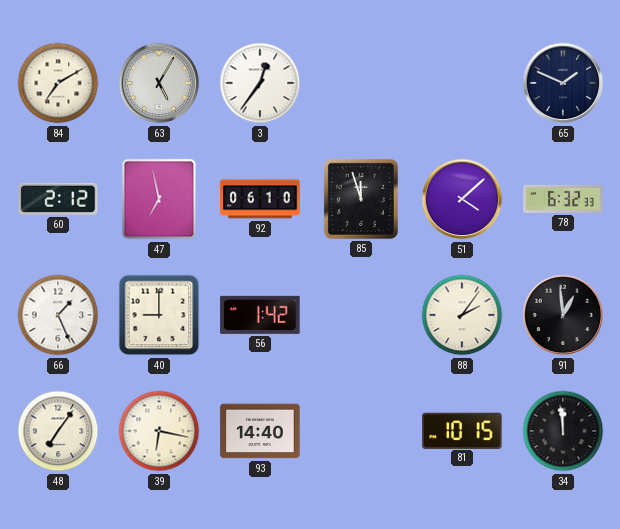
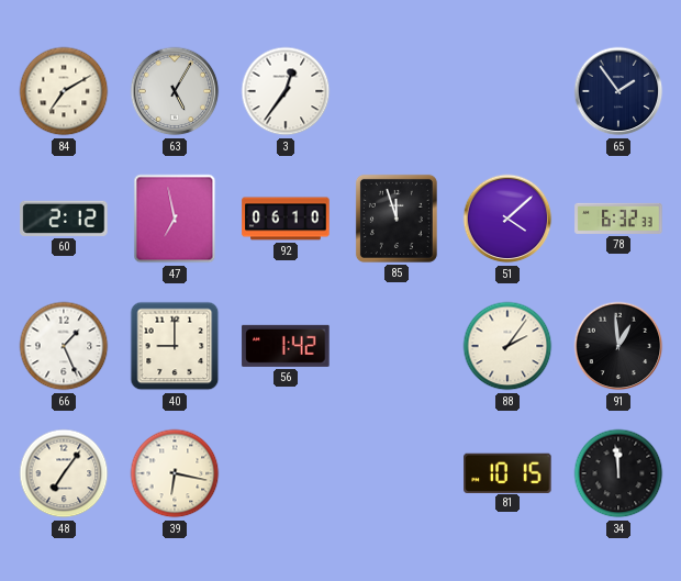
65: 1:49 -> 1:54 (618, 91)
93: 14:40 -> none (260, 431)
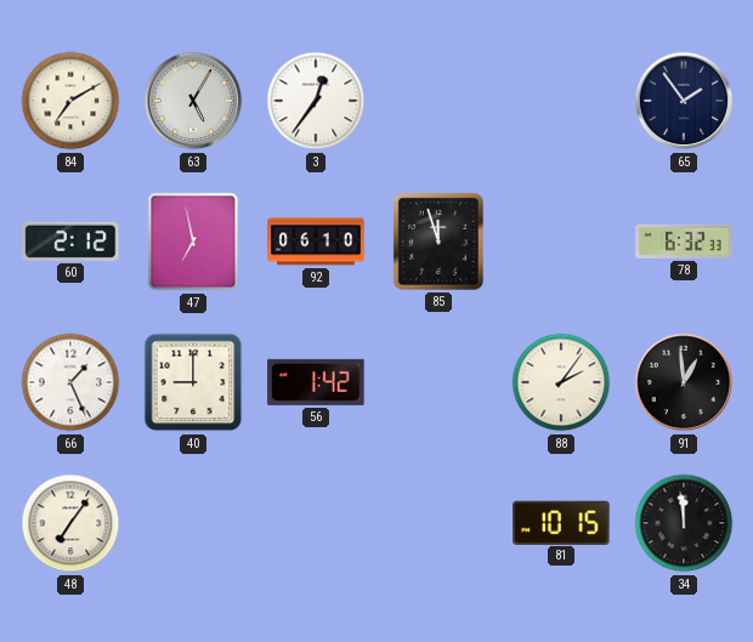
51: 4:08 -> none (507, 219)
39: 6:17 -> none (175, 473)
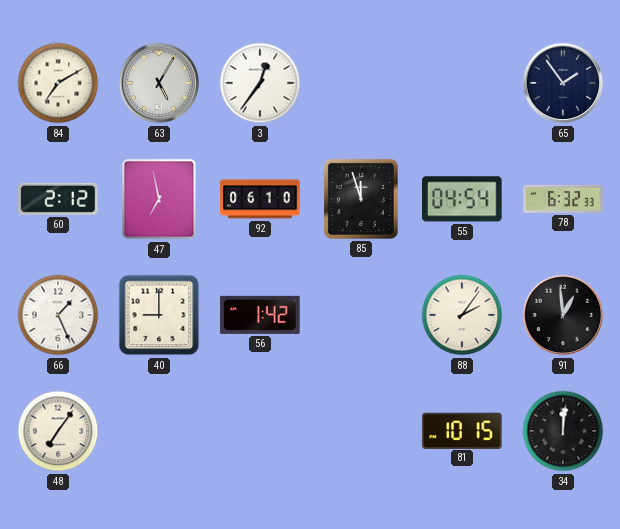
55: none -> 04:54 (462, 199)
34: 11:59 -> 12:01 (563, 431)
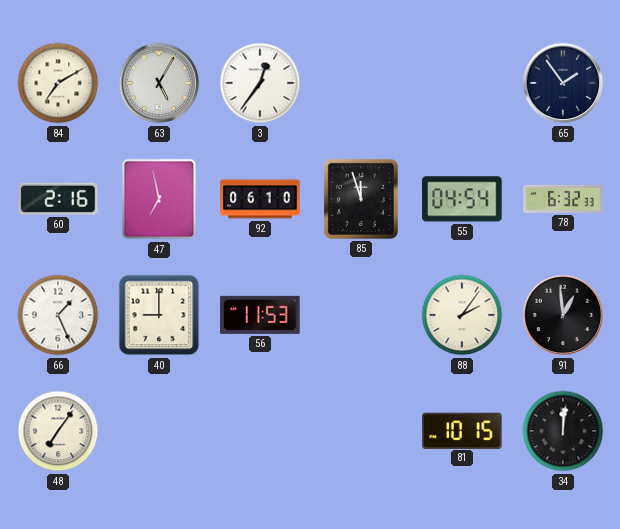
60: 2:12 -> 2:16 (58, 199)
56: 1:42 -> 11:53 (260, 315)
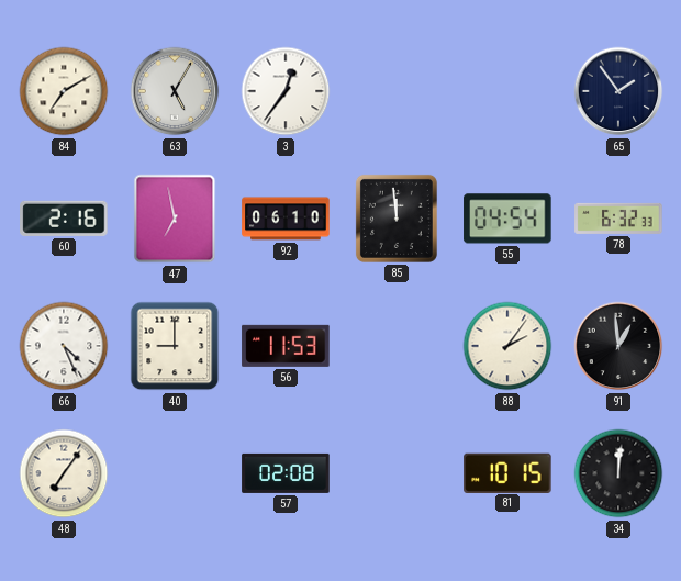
85: 11:57 -> 11:59 (397, 219)
66: 1:26 -> 4:26 (64, 346)
57: none -> 02:08 (286, 473)
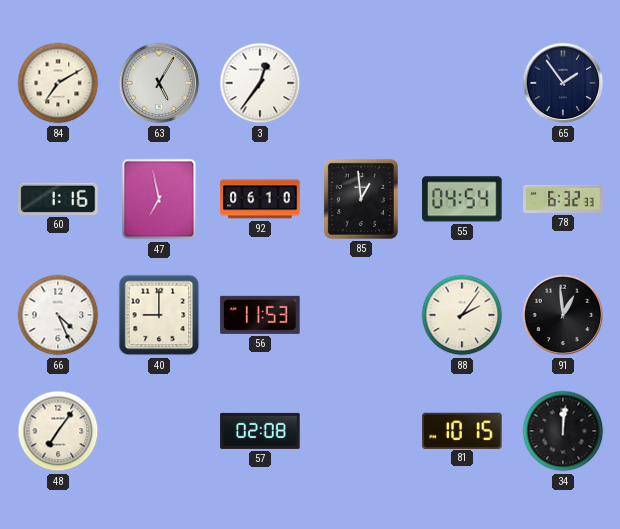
60: 2:16 -> 1:16 (58, 199)
85: 11:59 -> 12:59 (361, 199)
